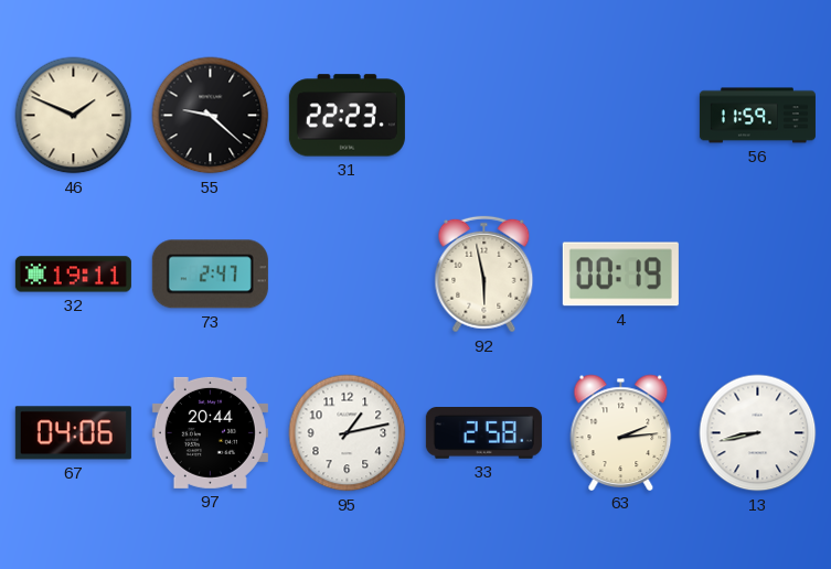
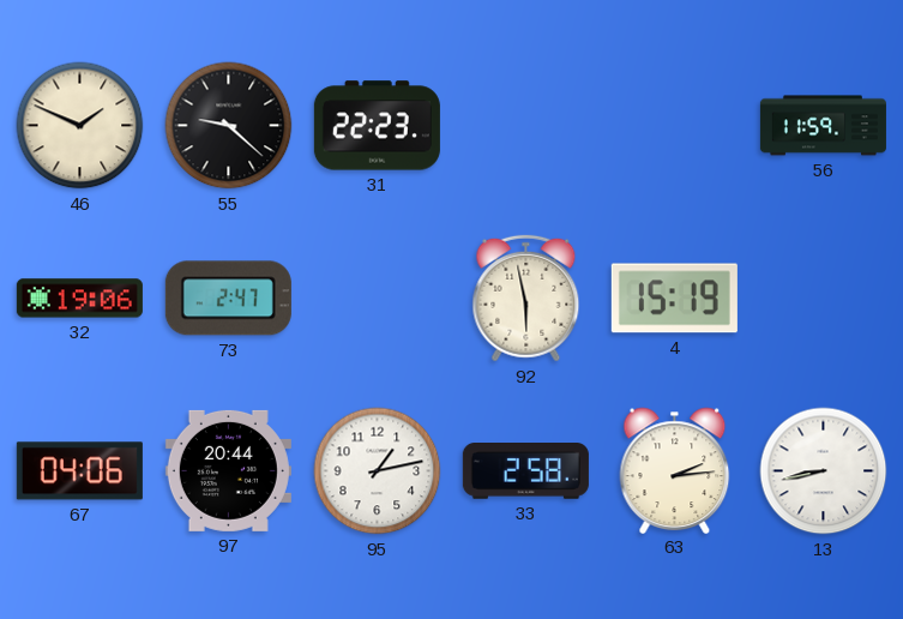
32: 19:11 -> 19:06 (79, 299)
4: 00:19 -> 15:19 (674, 299)
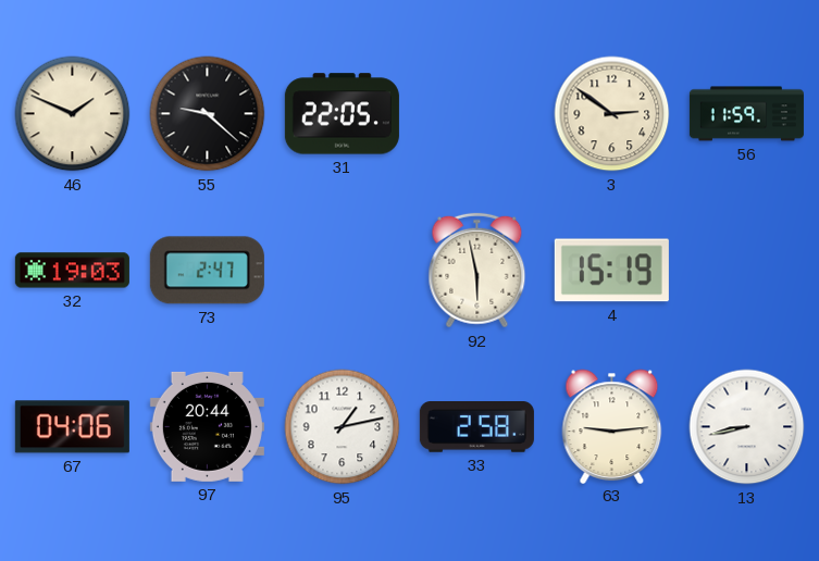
31: 22:23 -> 22:05 (342, 114)
3: none -> 2:51 (612, 114)
32: 19:06 -> 19:03 (72, 271)
63: 2:14 -> 9:14 (612, 426)
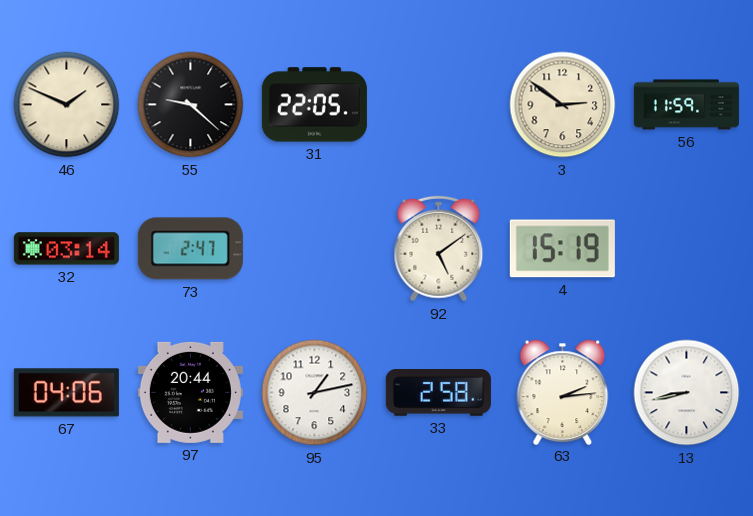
32: 19:03 -> 03:14 (66, 249)
92: 5:58 -> 5:09 (439, 249)
63: 9:14 -> 2:14 (563, 392)
